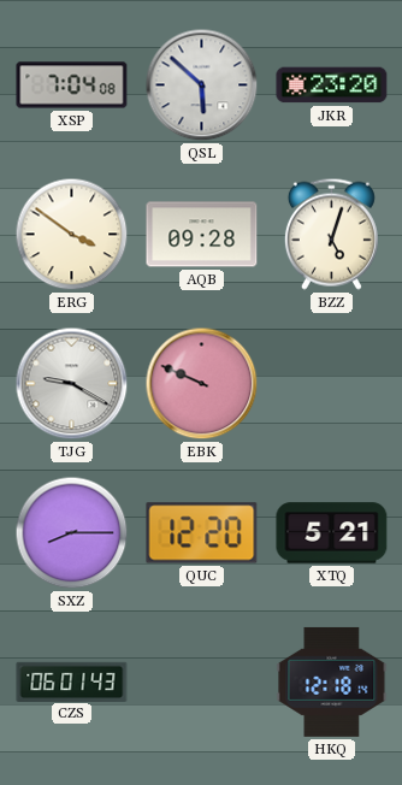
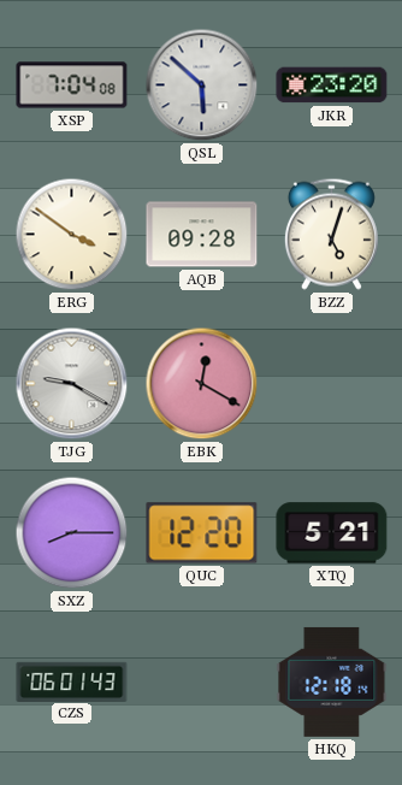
EBK: 9:49 -> 12:20 (202, 384)
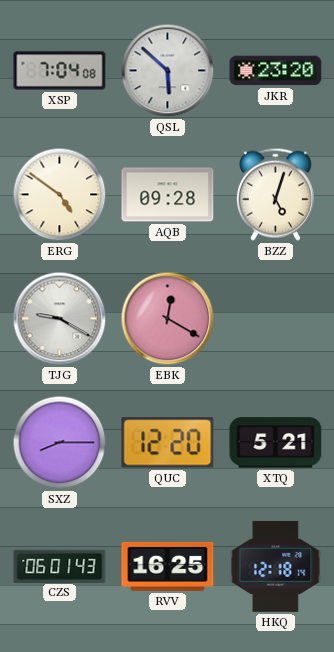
ERG: 3:51 -> 4:51 (60, 195)
RVV: none -> 16:25 (168, 566)
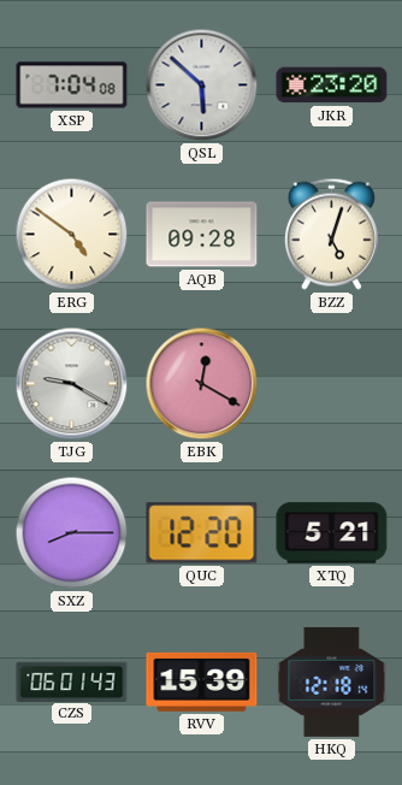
RVV: 16:25 -> 15:39 (202, 681)
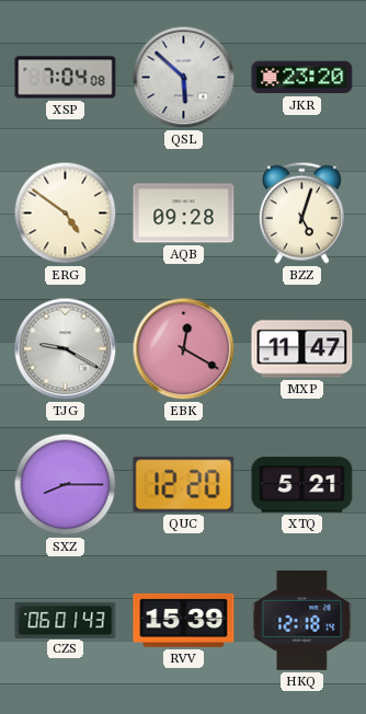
MXP: none -> 11:47 (302, 349)
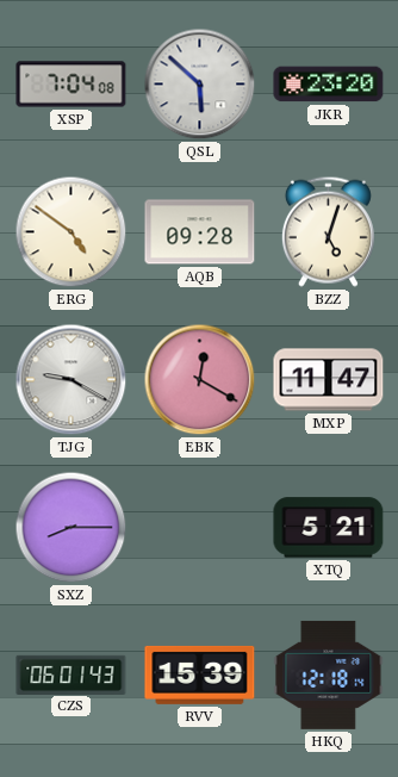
QUC: 12:20 -> none (184, 485)
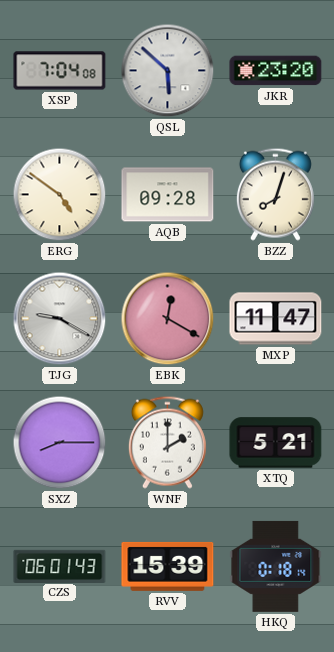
BZZ: 5:03 -> 8:03 (275, 194)
WNF: none -> 2:00 (167, 442)
HKQ: 12:18 -> 0:18 (276, 566)
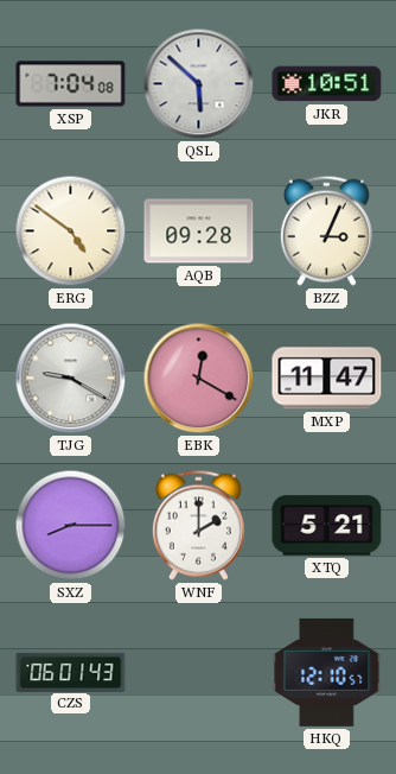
JKR: 23:20 -> 10:51 (327, 84)
BZZ: 8:03 -> 3:04 (326, 230)
RVV: 15:39 -> none (168, 566)
HKQ: 0:18 -> 12:10 (327, 672)
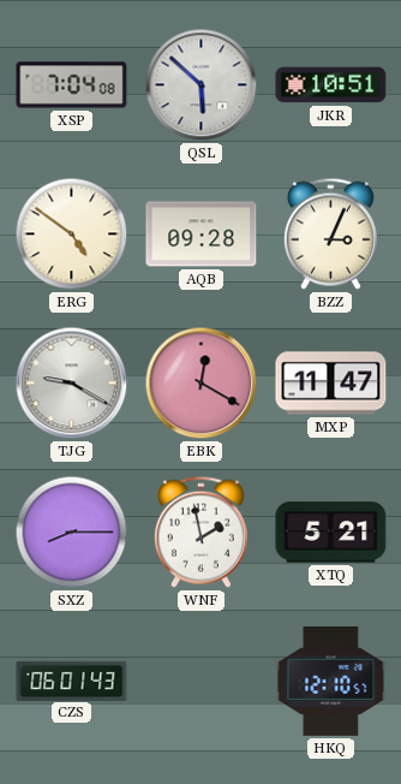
WNF: 2:00 -> 1:58 (200, 531)
